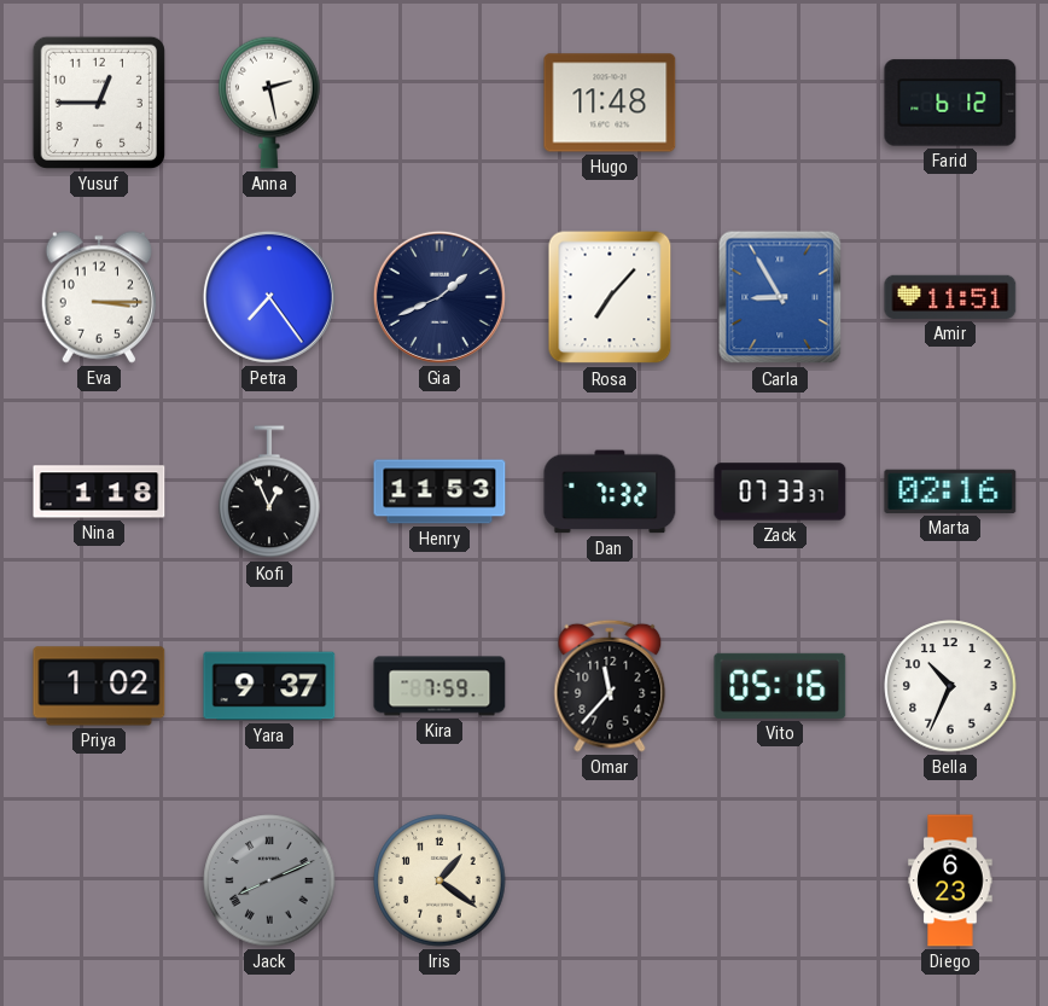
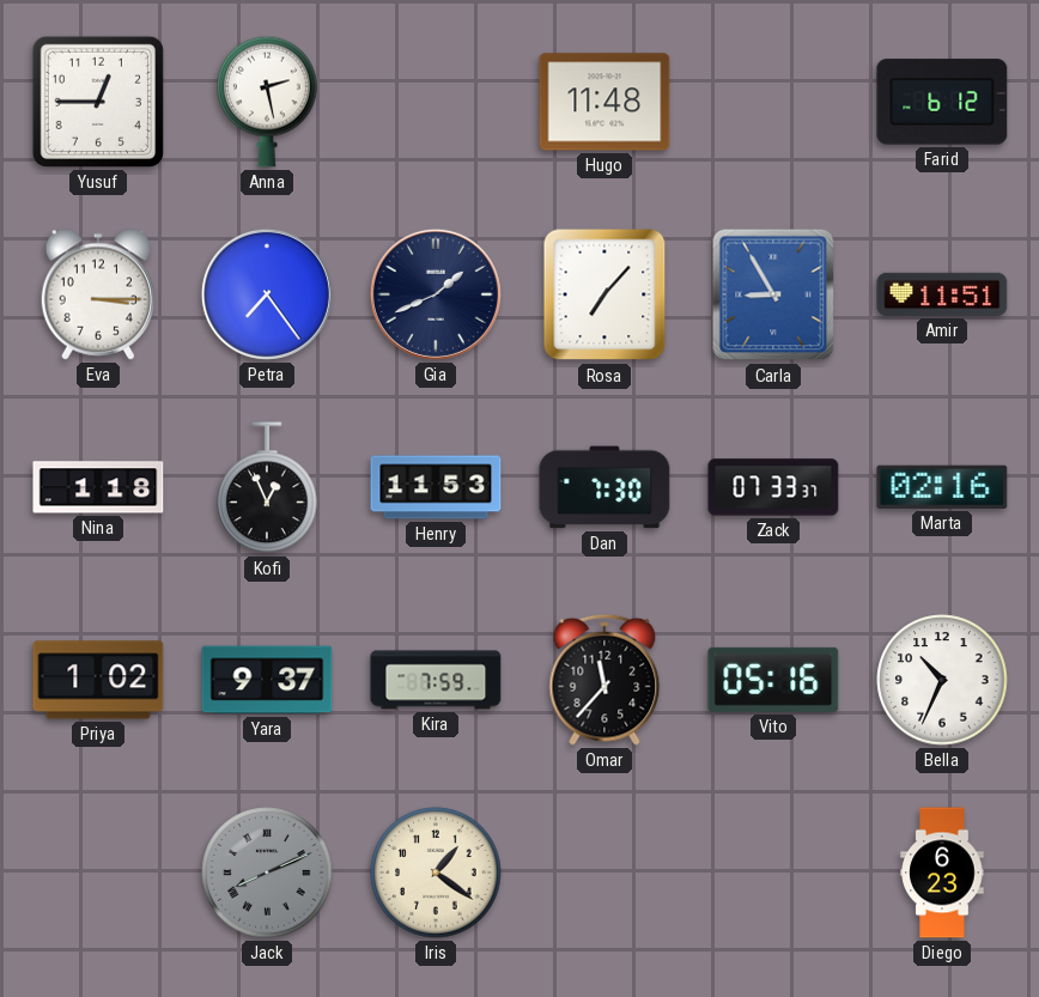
Dan: 7:32 -> 7:30 (604, 487)
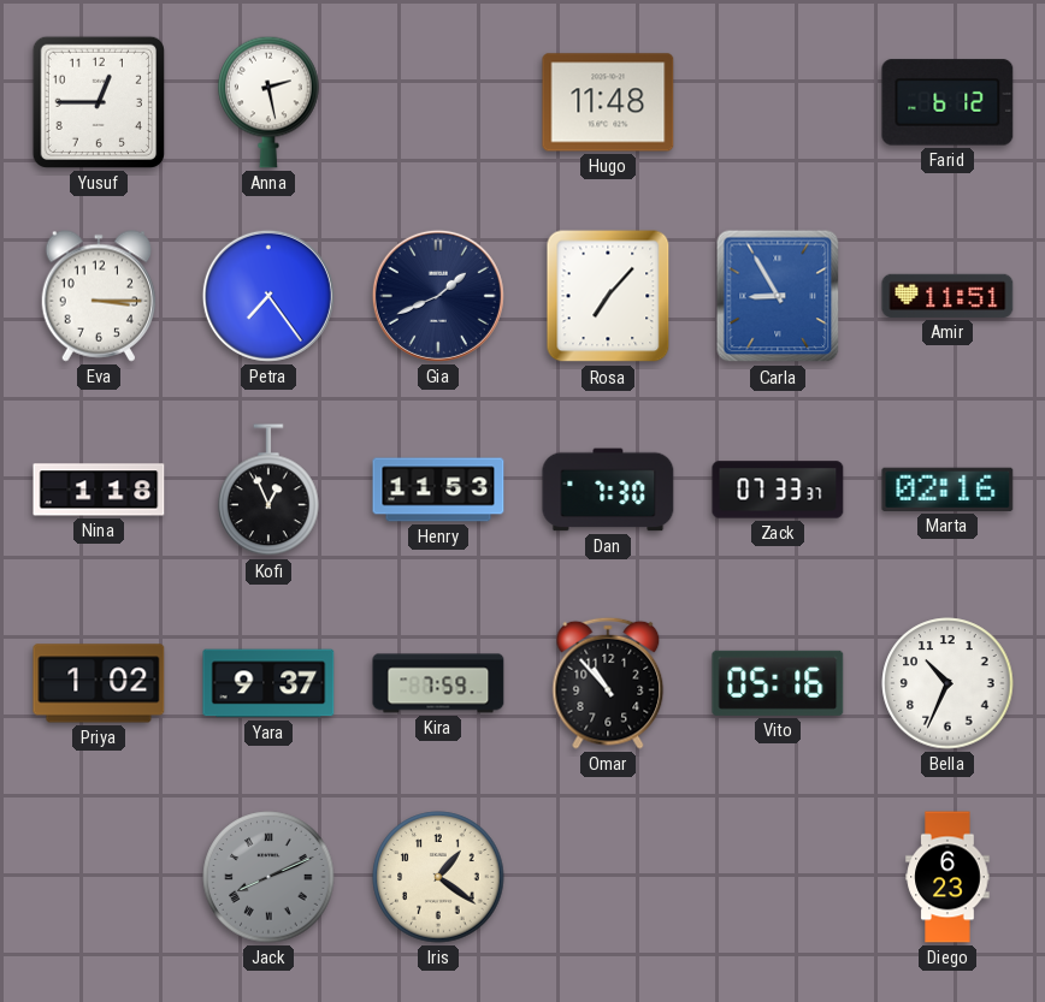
Omar: 11:37 -> 10:53 (608, 683)
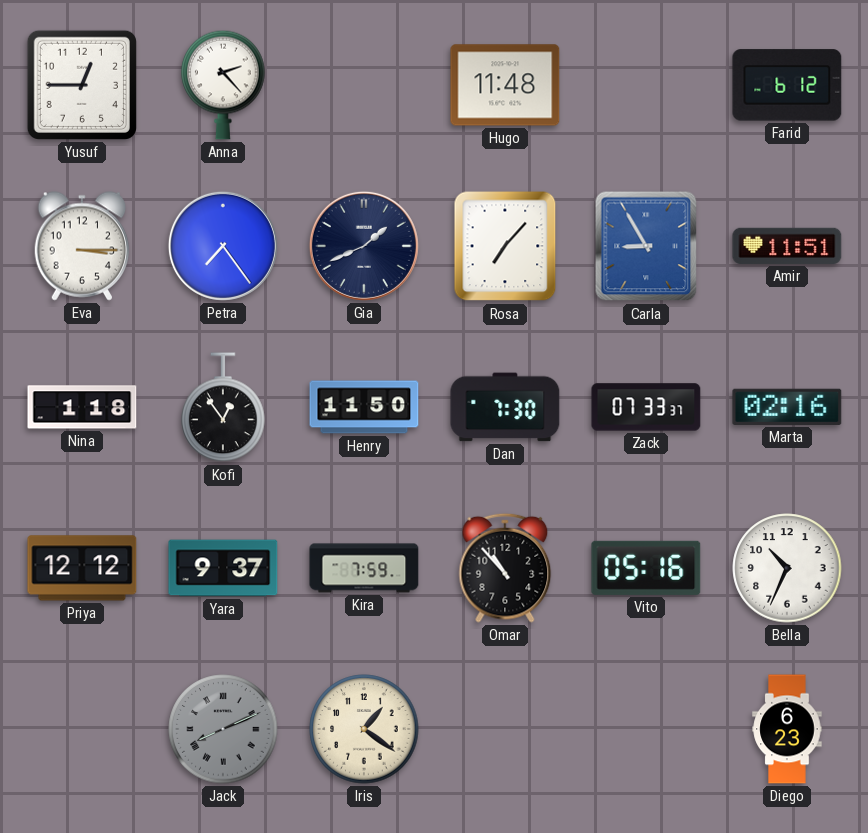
Anna: 2:28 -> 2:23 (223, 85)
Kofi: 12:56 -> 12:54 (223, 408)
Henry: 11:53 -> 11:50 (364, 407)
Priya: 1:02 -> 12:12 (82, 568)
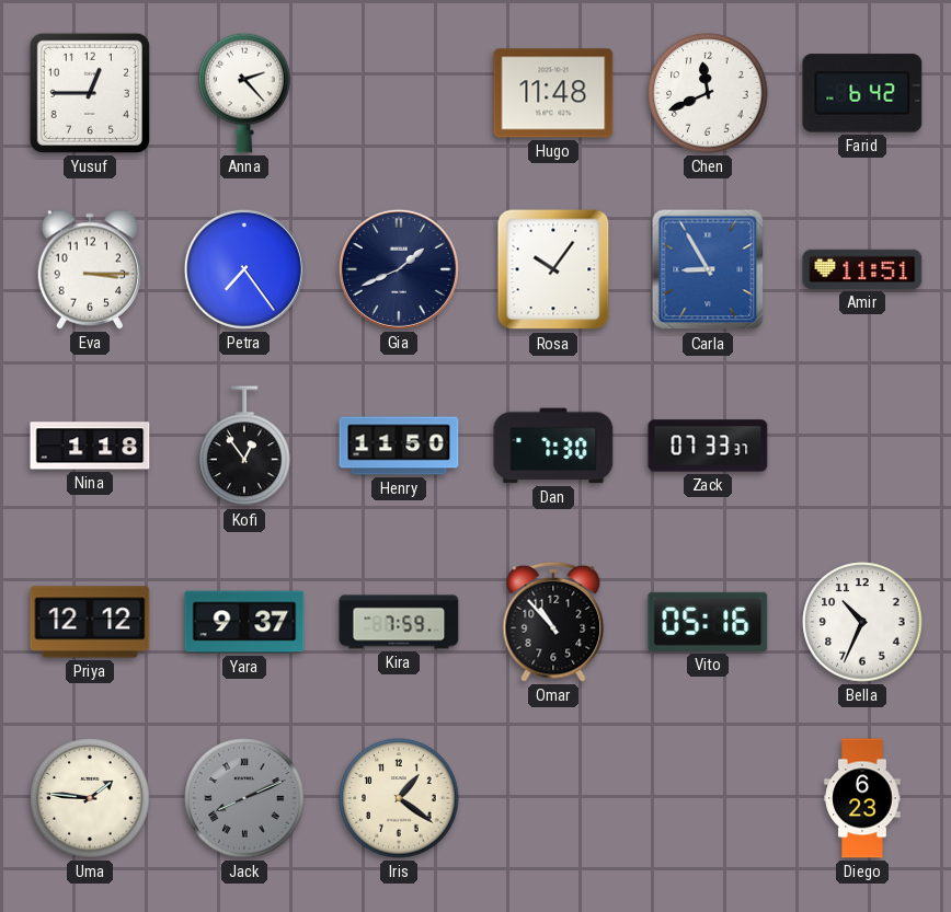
Chen: none -> 11:41 (708, 93)
Farid: 6:12 -> 6:42 (862, 93)
Rosa: 7:07 -> 10:06 (553, 269)
Marta: 02:16 -> none (787, 407)
Uma: none -> 1:46 (90, 798)
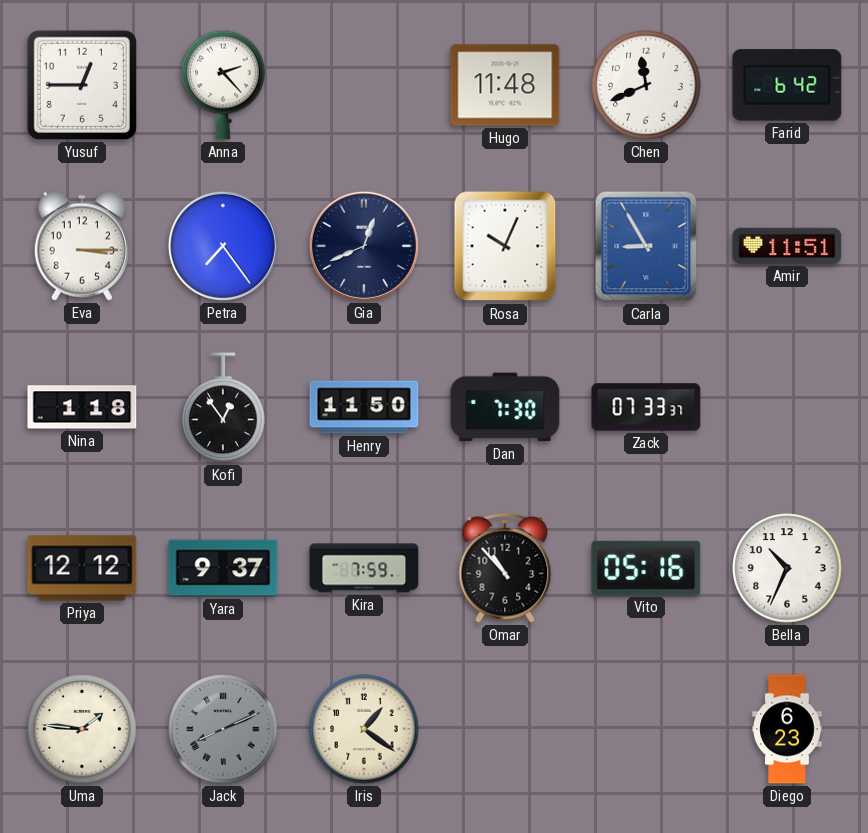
Gia: 1:41 -> 12:41 (364, 246)
Rosa: 10:06 -> 10:04 (505, 246)
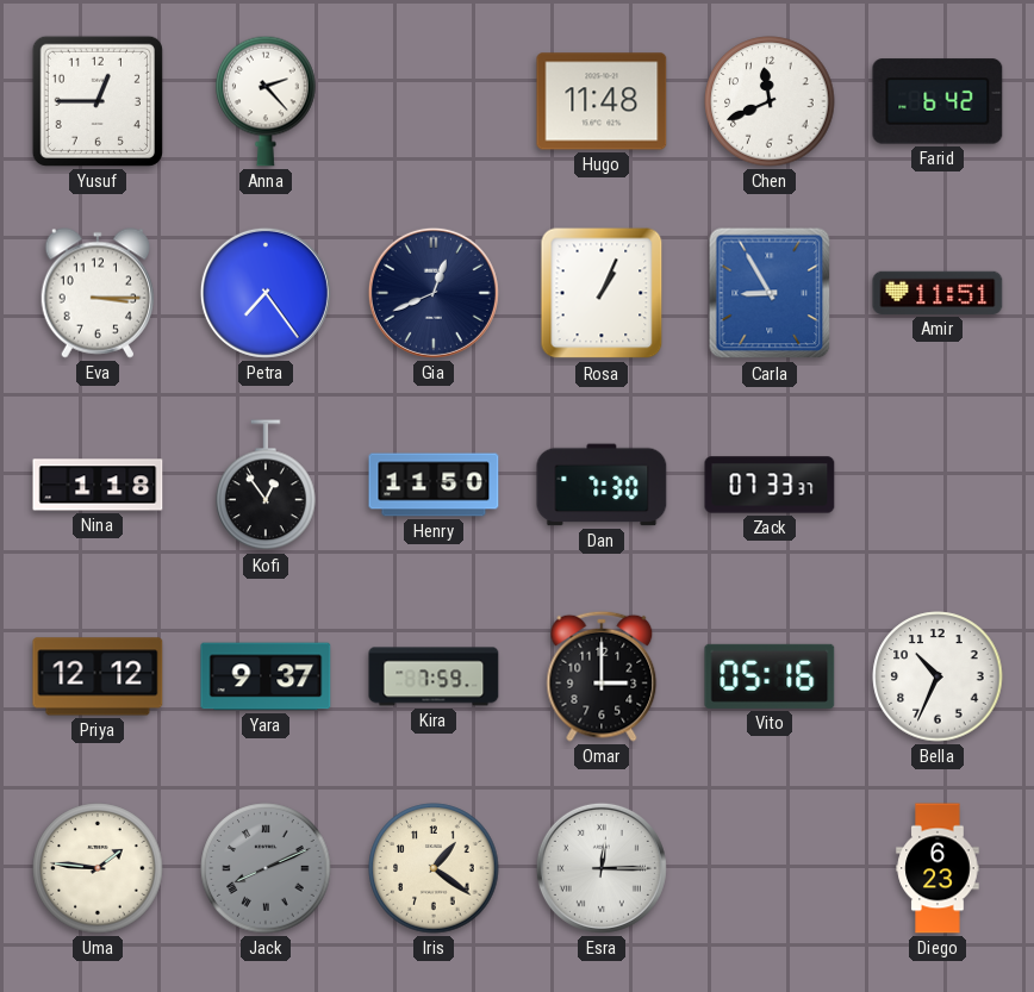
Rosa: 10:04 -> 1:04 (602, 293)
Omar: 10:53 -> 3:00 (602, 676)
Esra: none -> 12:15 (602, 868)
